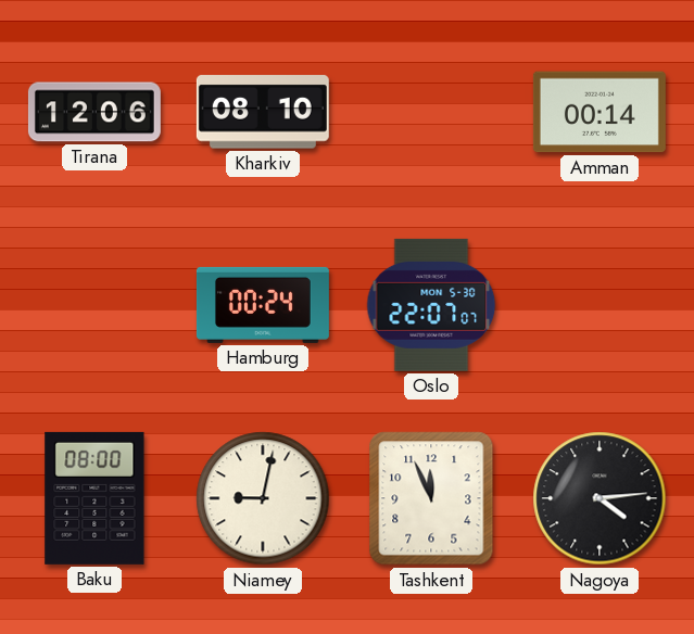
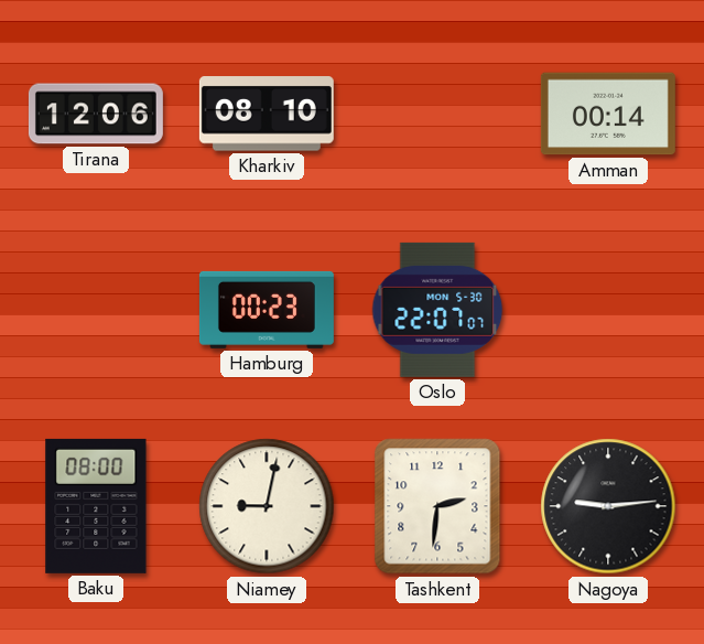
Hamburg: 00:24 -> 00:23 (267, 310)
Tashkent: 11:56 -> 2:31 (437, 506)
Nagoya: 4:14 -> 9:14 (608, 506)
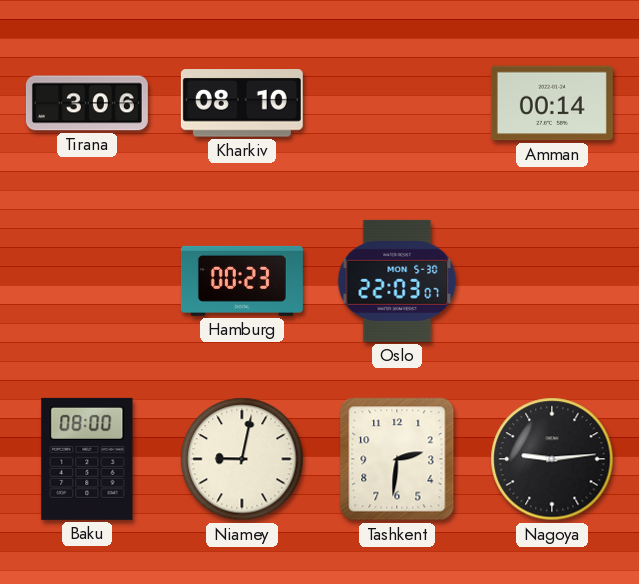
Tirana: 12:06 -> 3:06 (87, 103)
Oslo: 22:07 -> 22:03 (397, 281)
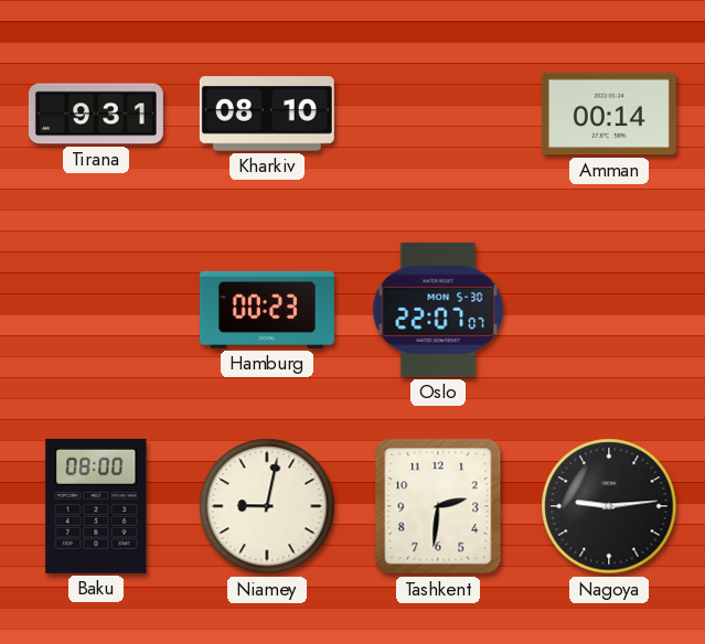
Tirana: 3:06 -> 9:31 (96, 114)
Oslo: 22:03 -> 22:07 (438, 310)
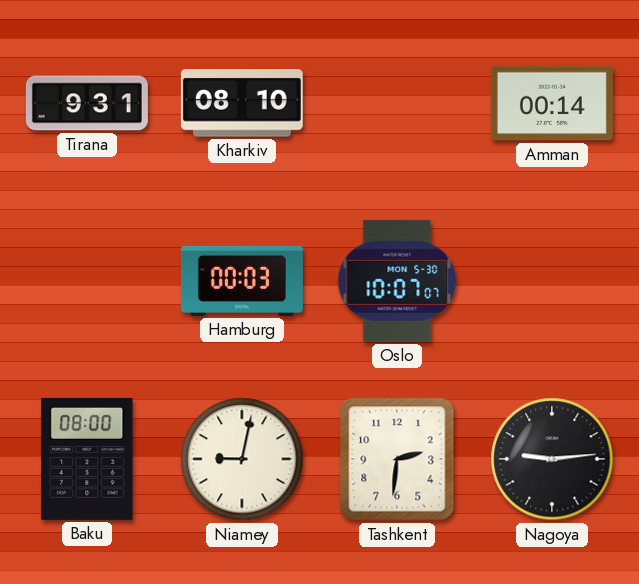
Hamburg: 00:23 -> 00:03 (242, 281)
Oslo: 22:07 -> 10:07 (397, 281)
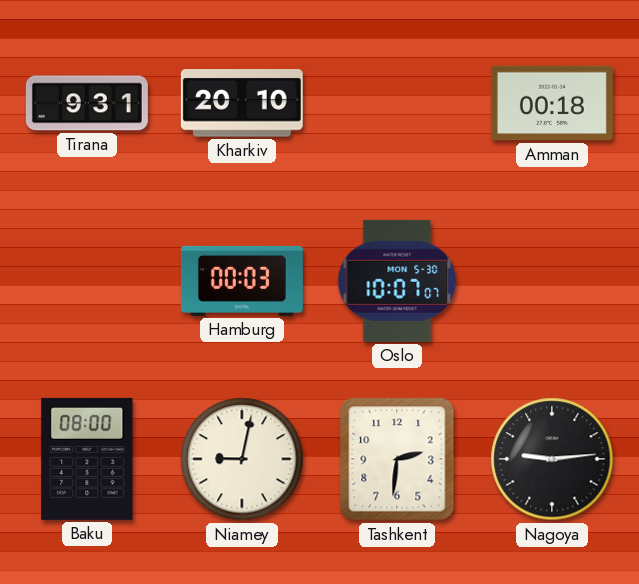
Kharkiv: 08:10 -> 20:10 (242, 103)
Amman: 00:14 -> 00:18 (552, 103)
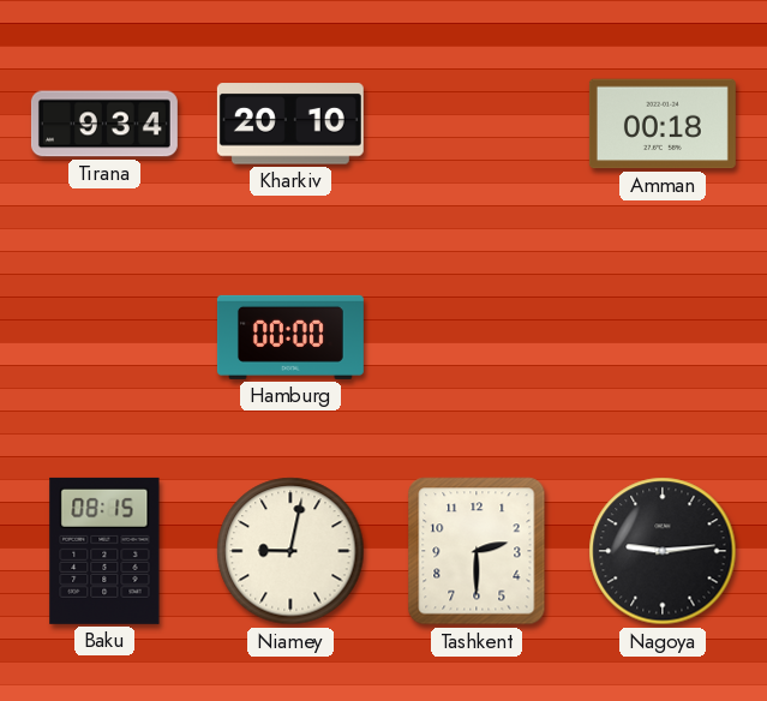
Tirana: 9:31 -> 9:34 (104, 124)
Hamburg: 00:03 -> 00:00 (290, 337)
Oslo: 10:07 -> none (397, 281)
Baku: 08:00 -> 08:15 (104, 551)
Tashkent: 2:31 -> 2:30 (477, 551)
